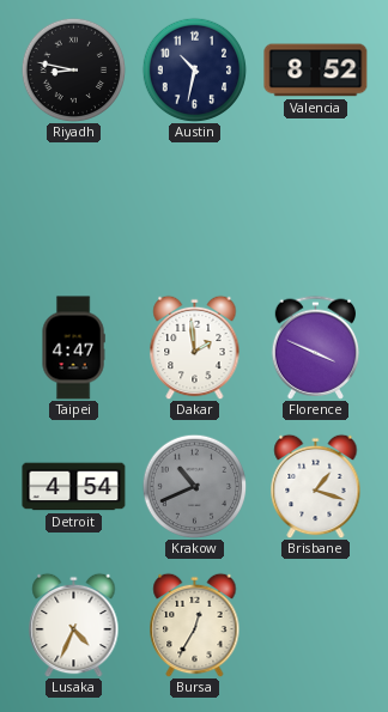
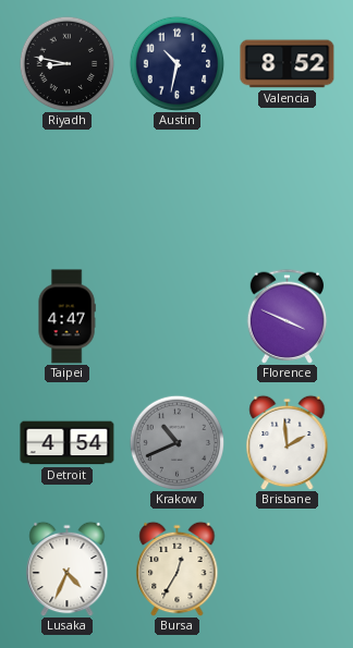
Dakar: 1:59 -> none (195, 347)
Brisbane: 1:18 -> 1:59 (288, 442)
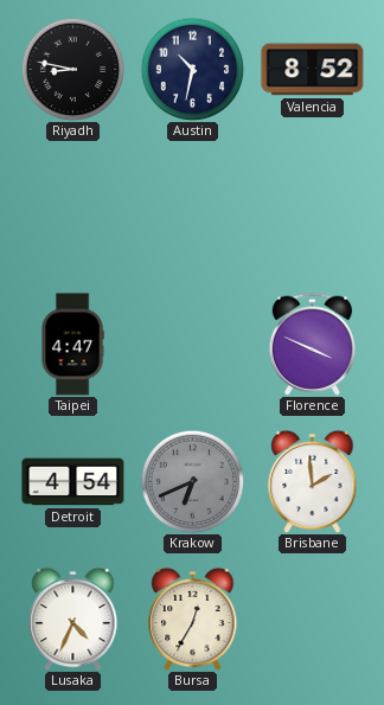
Krakow: 10:41 -> 6:41 (192, 481)
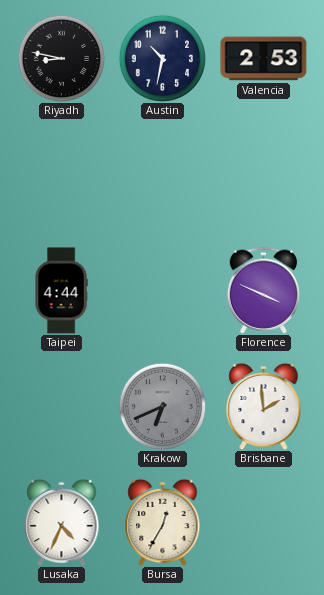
Valencia: 8:52 -> 2:53 (264, 59)
Taipei: 4:47 -> 4:44 (61, 291)
Detroit: 4:54 -> none (73, 482)
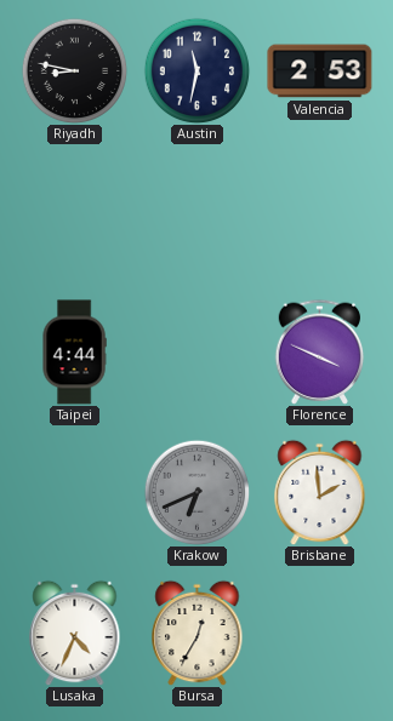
Austin: 10:32 -> 11:32 (196, 70)
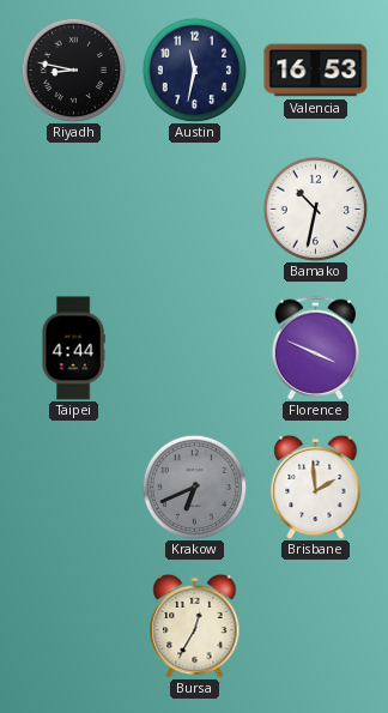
Valencia: 2:53 -> 16:53 (316, 71)
Bamako: none -> 10:32 (315, 209)
Lusaka: 4:34 -> none (75, 633)
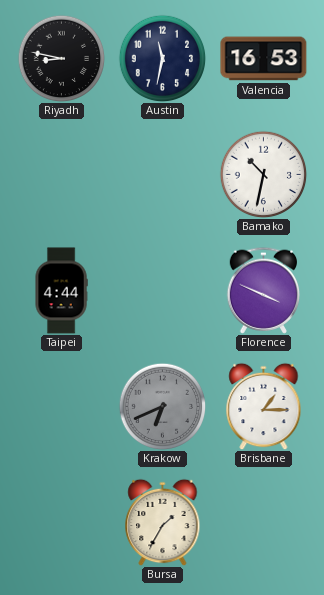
Brisbane: 1:59 -> 1:15 (264, 406)
Bursa: 12:35 -> 1:35 (163, 522)
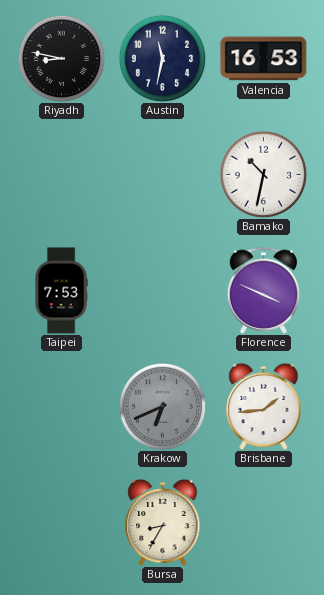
Taipei: 4:44 -> 7:53 (61, 291)
Brisbane: 1:15 -> 1:44 (264, 406)
Bursa: 1:35 -> 8:35 (163, 522)
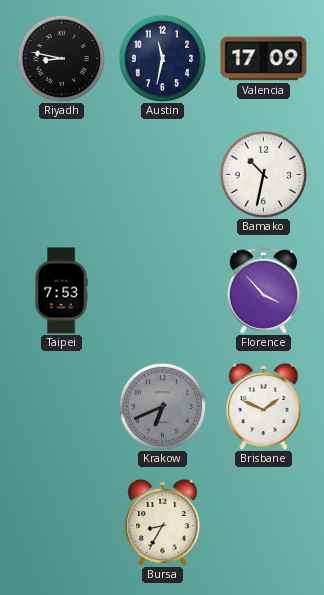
Valencia: 16:53 -> 17:09 (264, 59)
Florence: 3:49 -> 3:53 (264, 290)
Brisbane: 1:44 -> 1:49 (264, 406)
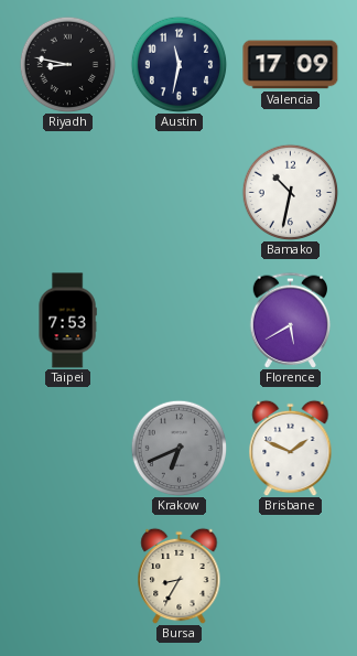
Florence: 3:53 -> 5:40 (291, 320)
